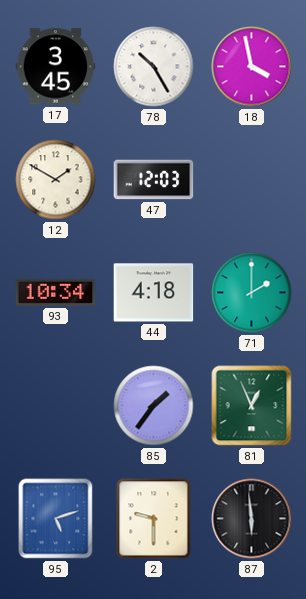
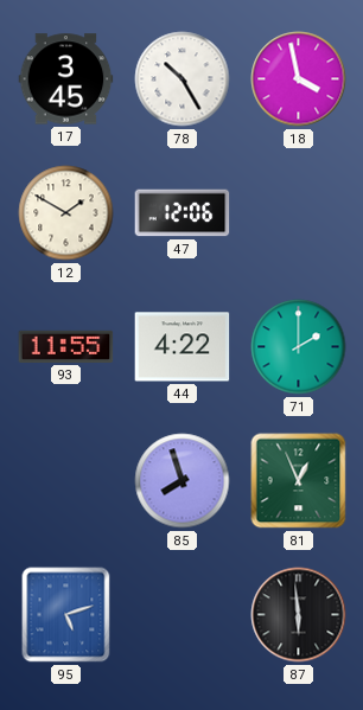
47: 12:03 -> 12:06 (183, 213)
93: 10:34 -> 11:55 (66, 346)
44: 4:18 -> 4:22 (183, 347)
85: 1:36 -> 7:57 (183, 481)
2: 9:30 -> none (154, 519)
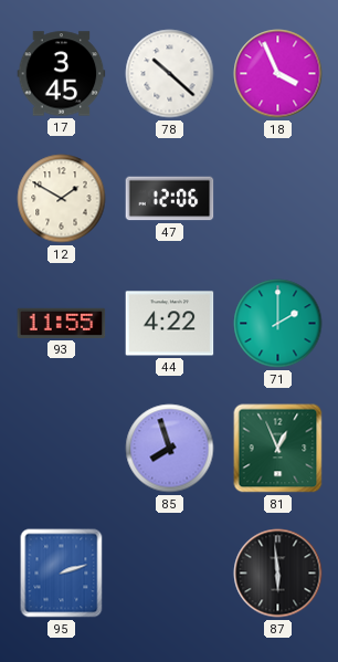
78: 10:25 -> 10:22 (170, 74)
18: 3:58 -> 3:56 (278, 74)
95: 5:12 -> 2:12 (62, 574)
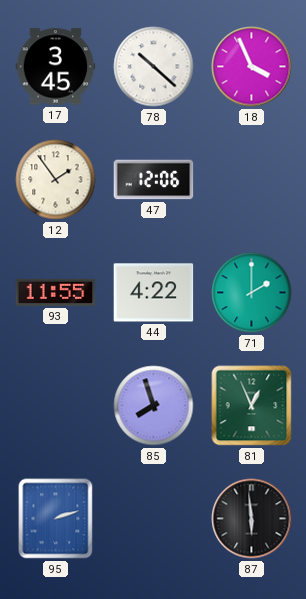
12: 1:50 -> 1:54 (56, 180)
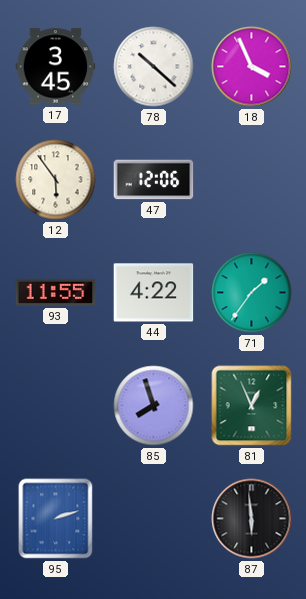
12: 1:54 -> 5:54 (56, 180)
71: 2:00 -> 1:36 (252, 293)
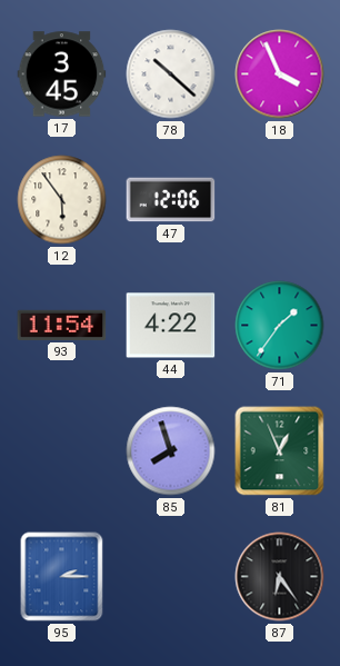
93: 11:55 -> 11:54 (62, 325)
95: 2:12 -> 2:15 (62, 577)
87: 5:59 -> 6:24 (280, 577)
